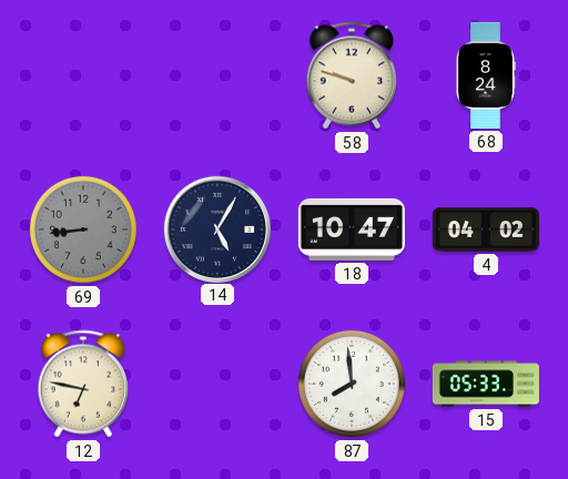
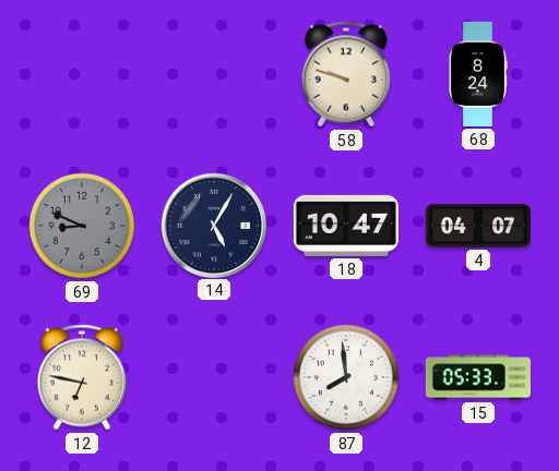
69: 8:44 -> 8:49 (82, 226)
4: 04:02 -> 04:07 (478, 226)
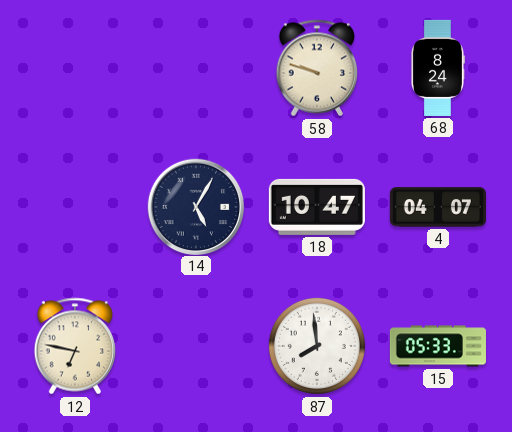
69: 8:49 -> none (82, 226)
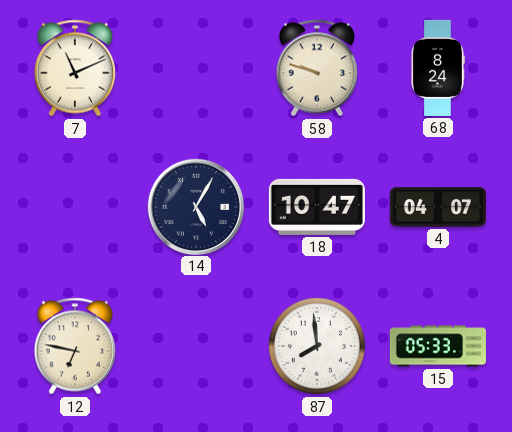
7: none -> 11:11 (74, 68)
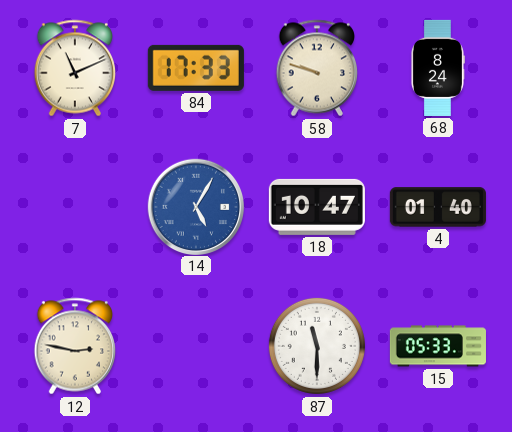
84: none -> 17:33 (196, 68)
14 dial: navy -> blue (195, 206)
4: 04:07 -> 01:40 (438, 207)
12: 6:47 -> 2:47 (74, 346)
87: 7:59 -> 11:30 (317, 346)
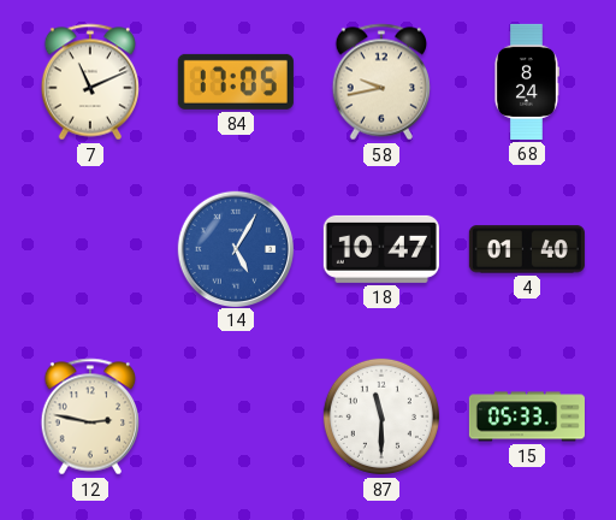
84: 17:33 -> 17:05 (236, 82)
58: 9:48 -> 9:43 (380, 82)
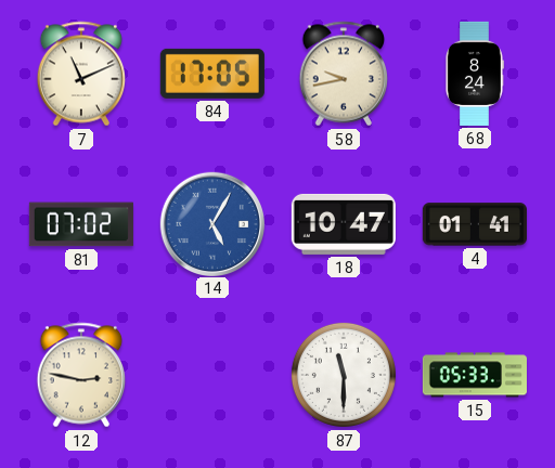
81: none -> 07:02 (81, 224)
4: 01:40 -> 01:41 (475, 224)
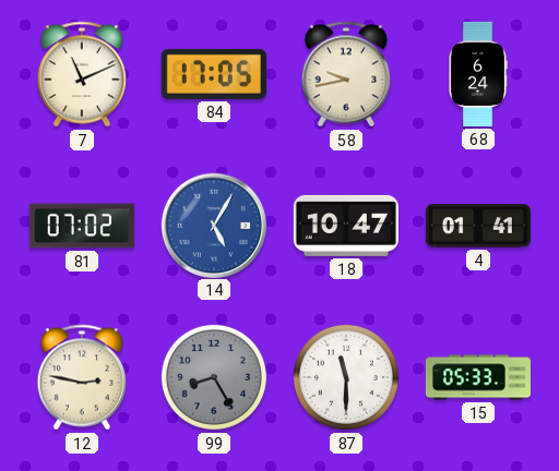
68: 8:24 -> 6:24 (477, 74)
99: none -> 8:25 (214, 377)
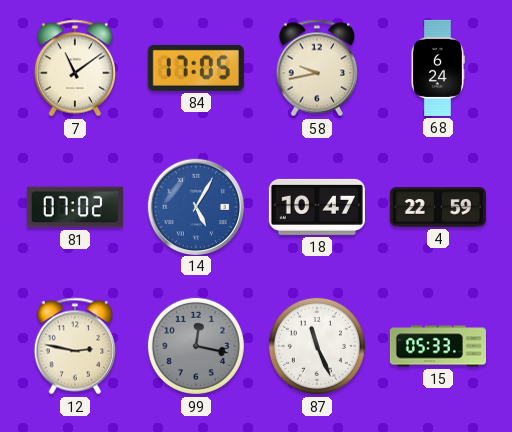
7: 11:11 -> 11:09 (74, 68)
4: 01:41 -> 22:59 (438, 207)
99: 8:25 -> 12:17 (196, 346)
87: 11:30 -> 11:26 (317, 346)
